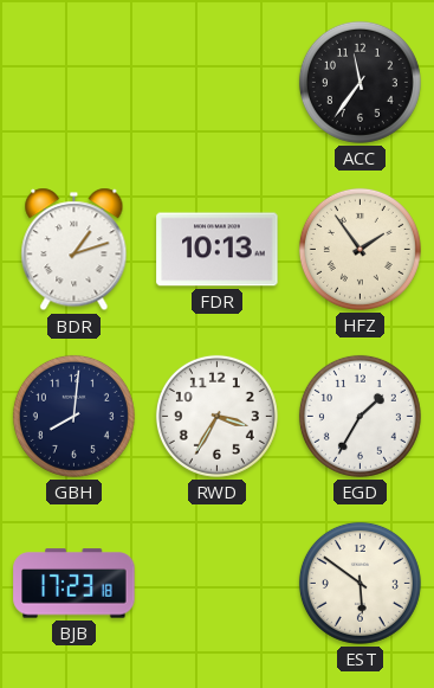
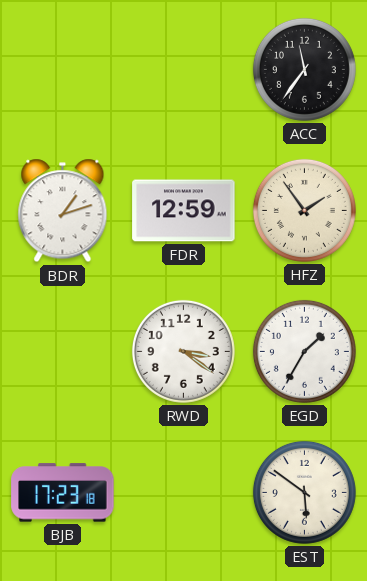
FDR: 10:13 -> 12:59 (184, 211)
GBH: 8:01 -> none (73, 416)
RWD: 3:35 -> 3:21 (183, 351)
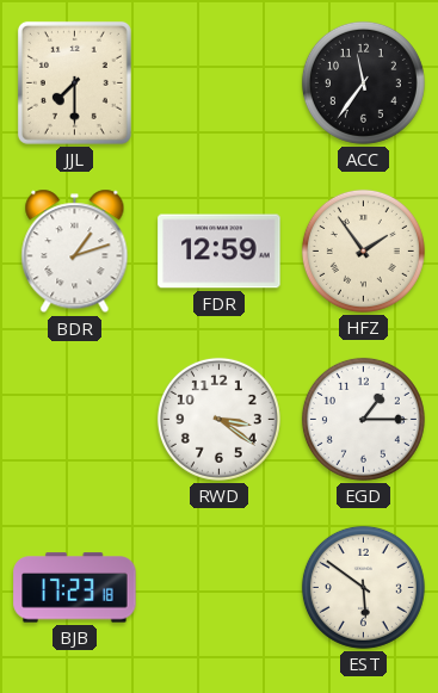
JJL: none -> 7:30 (74, 82)
EGD: 1:35 -> 1:15 (363, 419)
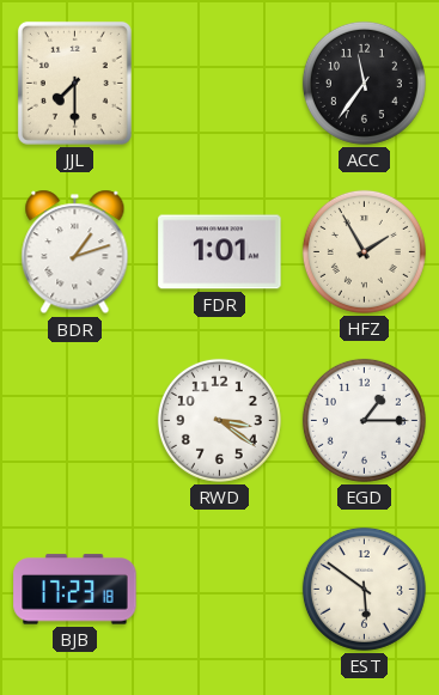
FDR: 12:59 -> 1:01 (220, 252)
HFZ: 1:54 -> 1:55 (364, 251)
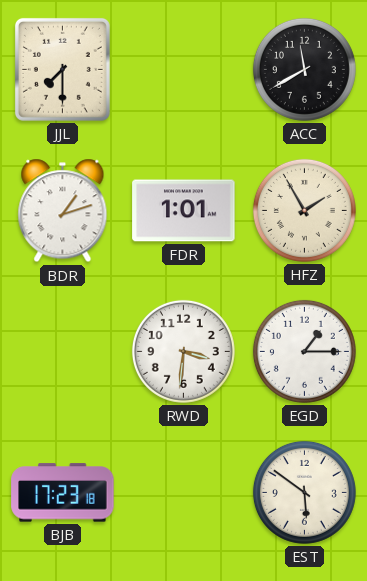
ACC: 11:36 -> 11:40 (304, 69)
RWD: 3:21 -> 3:31 (183, 351)
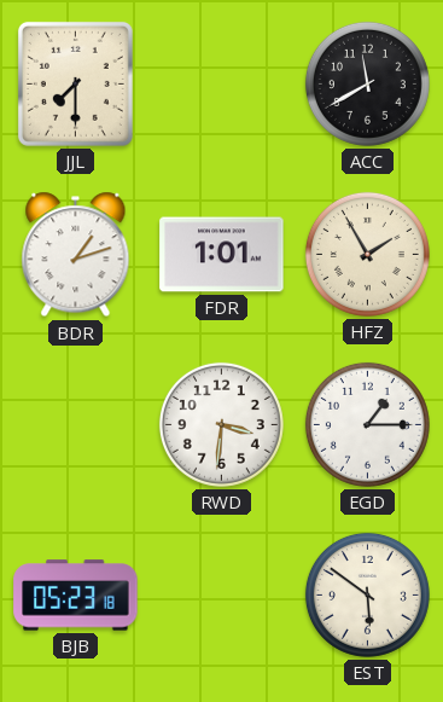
BJB: 17:23 -> 05:23 (76, 596)
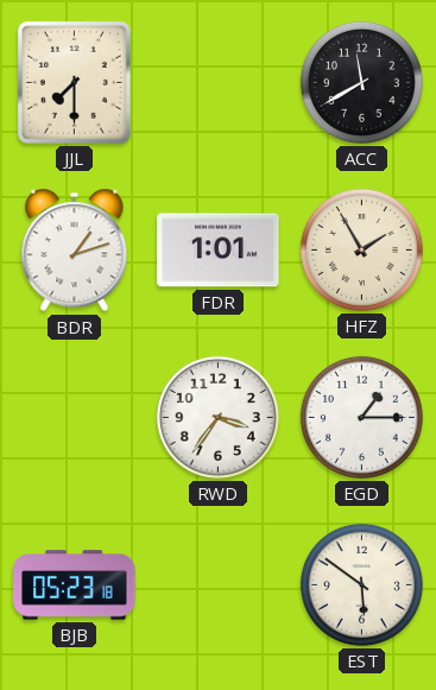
RWD: 3:31 -> 3:36 (217, 417)
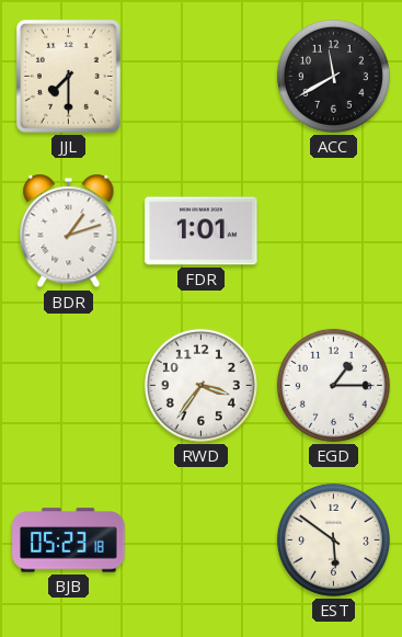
HFZ: 1:55 -> none (361, 249)
